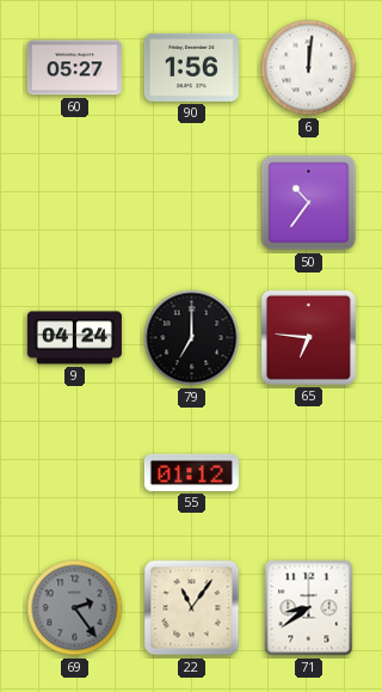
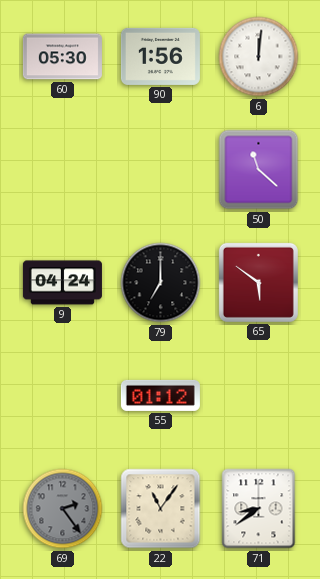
60: 05:27 -> 05:30 (62, 57)
50: 10:36 -> 11:22 (259, 170)
65: 6:46 -> 5:51 (258, 282)
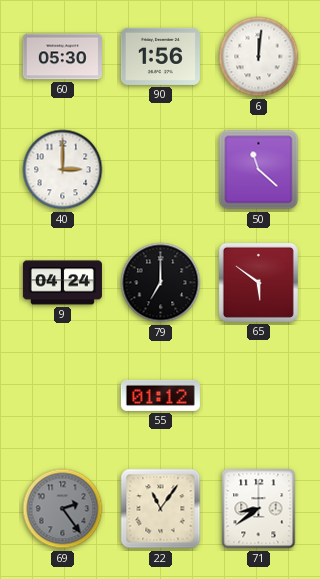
40: none -> 3:00 (63, 170)
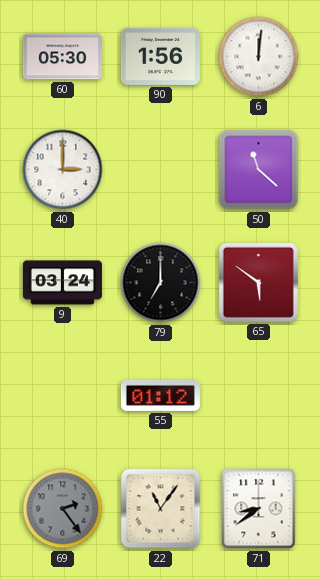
9: 04:24 -> 03:24 (62, 283)
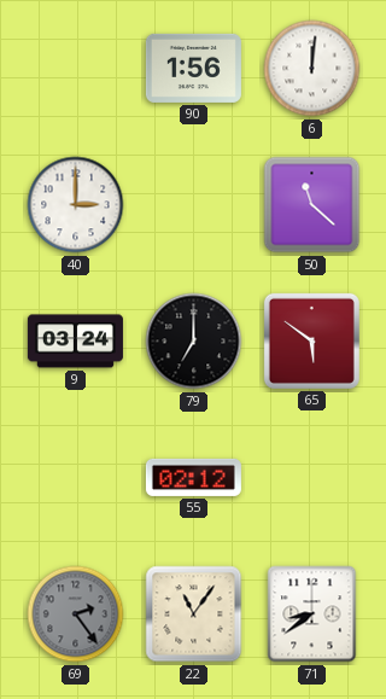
60: 05:30 -> none (62, 57)
55: 01:12 -> 02:12 (193, 477)
